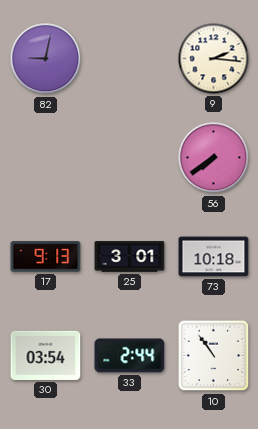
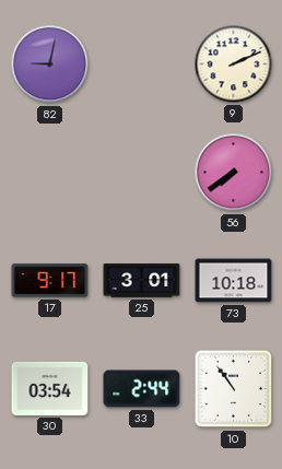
9: 2:16 -> 2:11 (234, 65)
17: 9:13 -> 9:17 (50, 281)
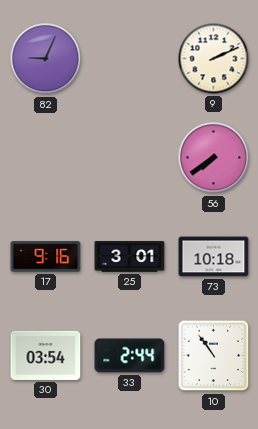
82: 9:02 -> 9:04 (46, 59)
17: 9:17 -> 9:16 (46, 257)
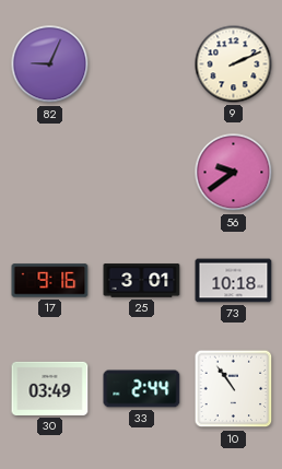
56: 7:39 -> 9:39 (234, 173)
30: 03:54 -> 03:49 (50, 388)
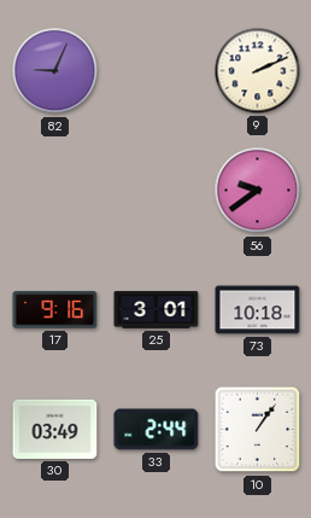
10: 10:54 -> 1:06 (258, 430)
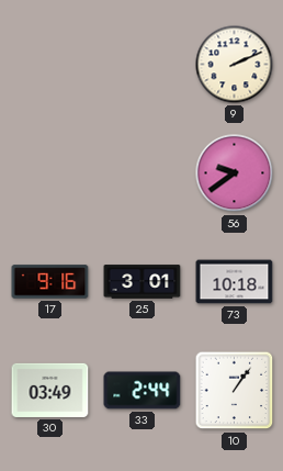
82: 9:04 -> none (55, 71)
